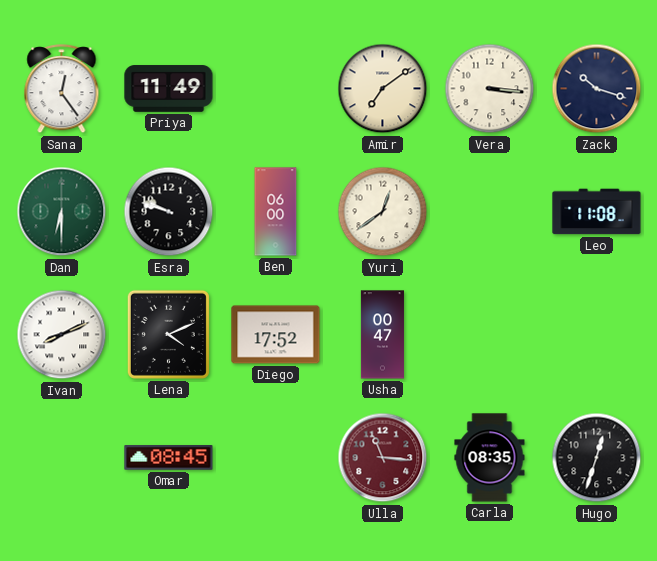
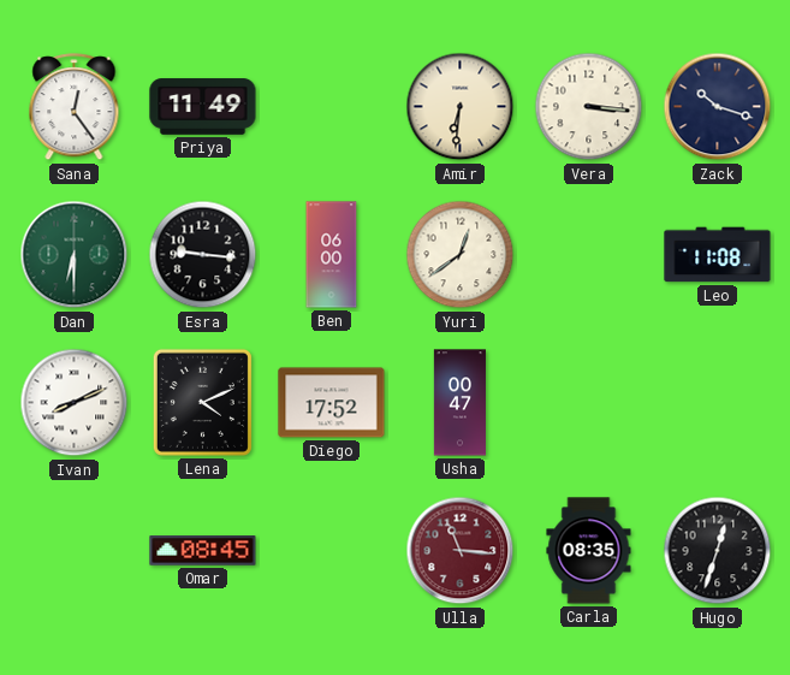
Amir: 7:09 -> 6:31 (461, 107)
Esra: 9:48 -> 9:16 (203, 255)
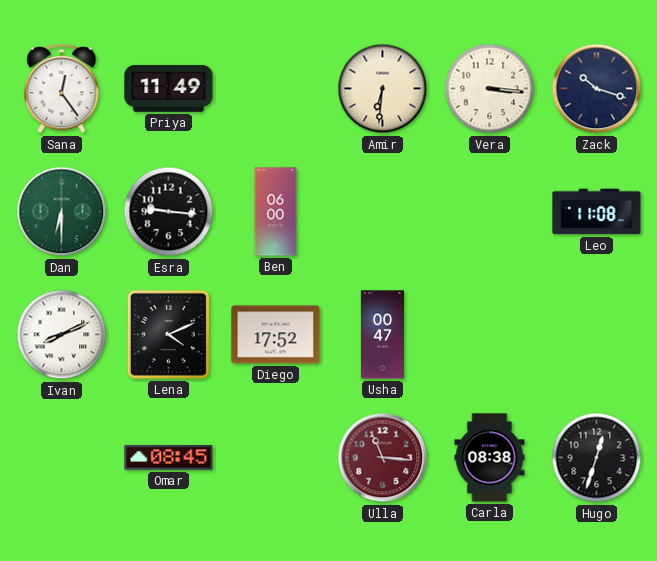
Yuri: 12:39 -> none (461, 255)
Carla: 08:35 -> 08:38 (490, 458)
